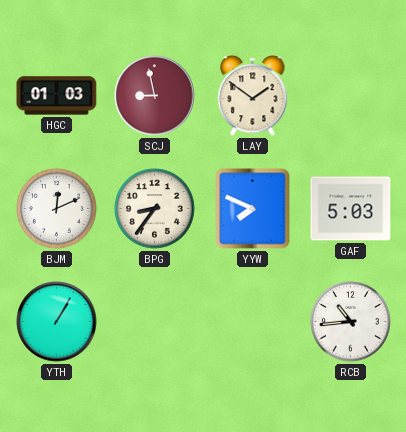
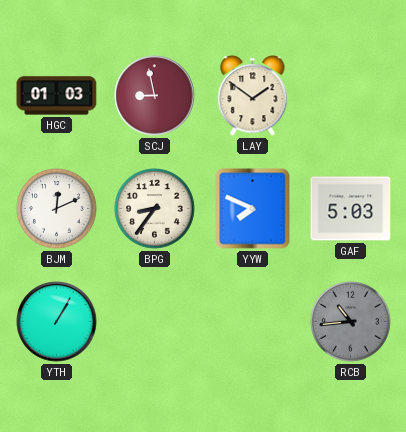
RCB dial: white -> grey (351, 322)
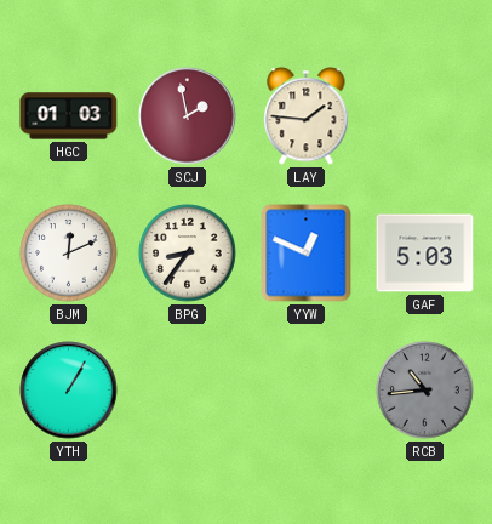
SCJ: 8:58 -> 1:58 (188, 116)
LAY: 1:51 -> 1:46 (307, 116)
YYW: 7:49 -> 12:49 (307, 254)
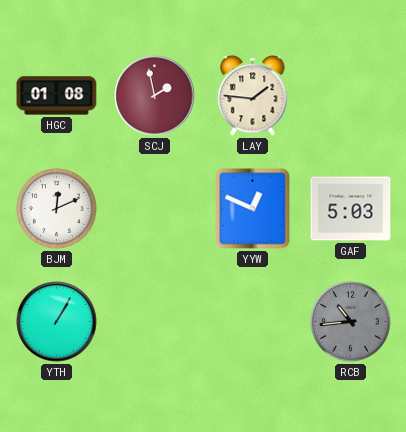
HGC: 01:03 -> 01:08 (57, 96)
BPG: 8:36 -> none (188, 254)
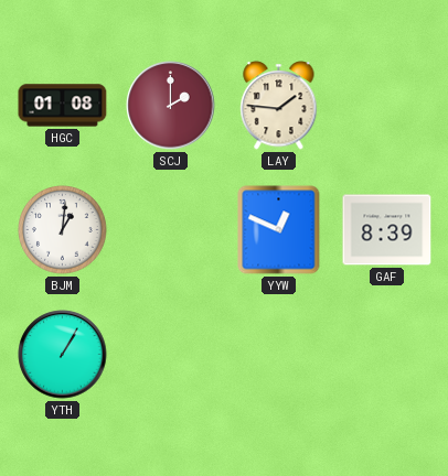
SCJ: 1:58 -> 2:00 (171, 106)
BJM: 12:11 -> 1:01 (63, 230)
GAF: 5:03 -> 8:39 (387, 230)
RCB: 10:44 -> none (351, 322)
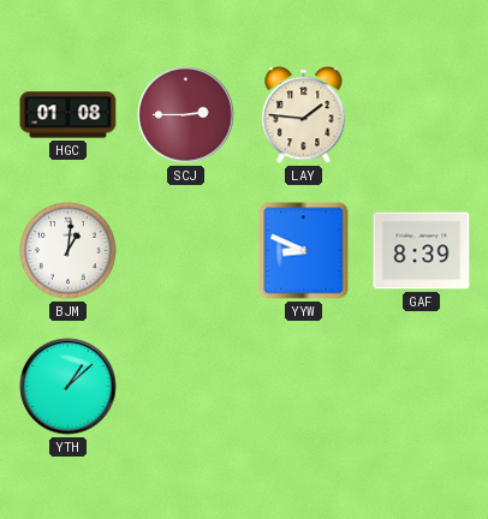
SCJ: 2:00 -> 2:45 (186, 115)
YYW: 12:49 -> 8:49 (304, 251)
YTH: 1:05 -> 1:08 (69, 387)
